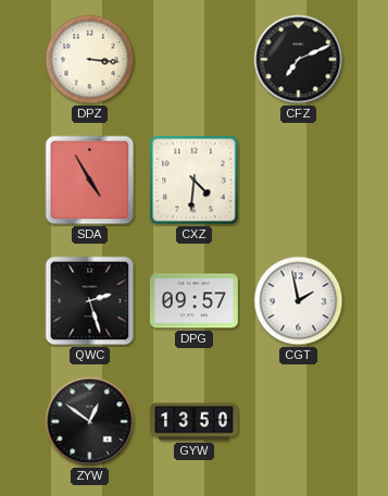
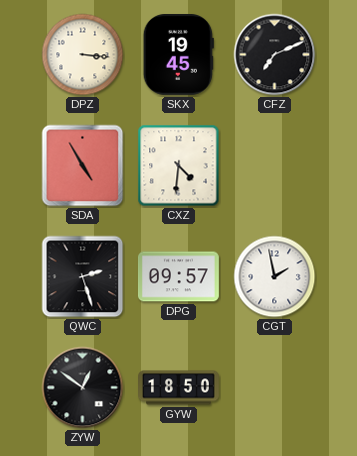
SKX: none -> 19:45 (178, 54)
GYW: 13:50 -> 18:50 (179, 388)
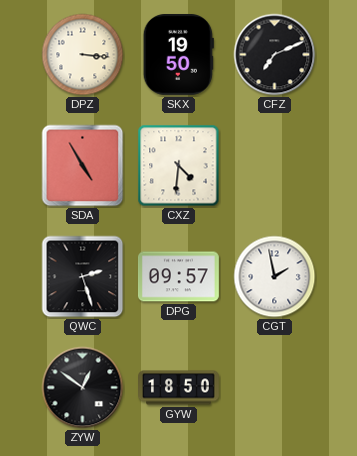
SKX: 19:45 -> 19:50 (178, 54)
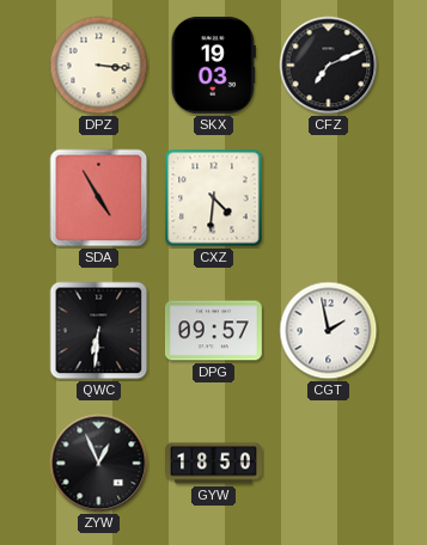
SKX: 19:50 -> 19:03 (213, 65)
QWC: 2:27 -> 6:31 (99, 331)
ZYW: 12:51 -> 12:56 (99, 464)
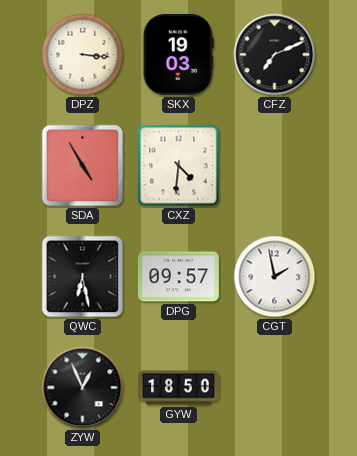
QWC: 6:31 -> 6:28 (83, 277)
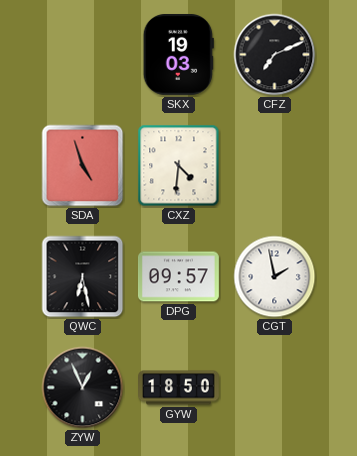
DPZ: 3:16 -> none (83, 55)
SDA: 4:55 -> 4:57 (83, 166)
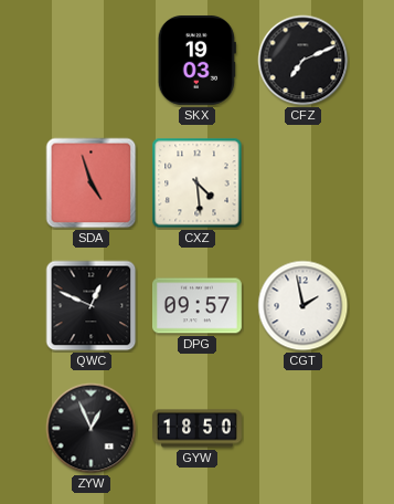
CXZ: 4:31 -> 4:29 (198, 183)
QWC: 6:28 -> 12:49 (92, 306)
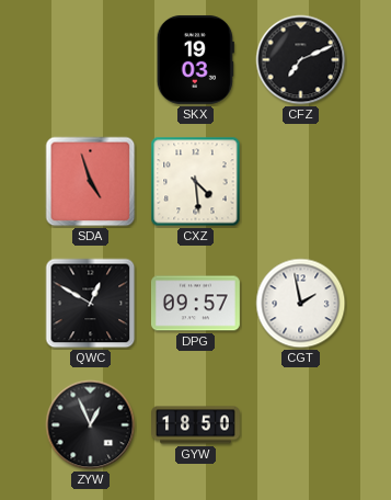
QWC: 12:49 -> 12:50 (91, 304)
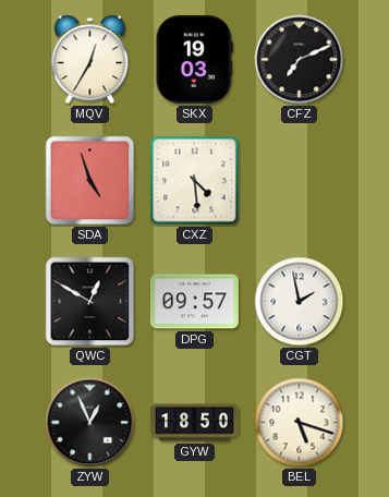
MQV: none -> 12:35 (90, 60)
BEL: none -> 5:18 (300, 423)
